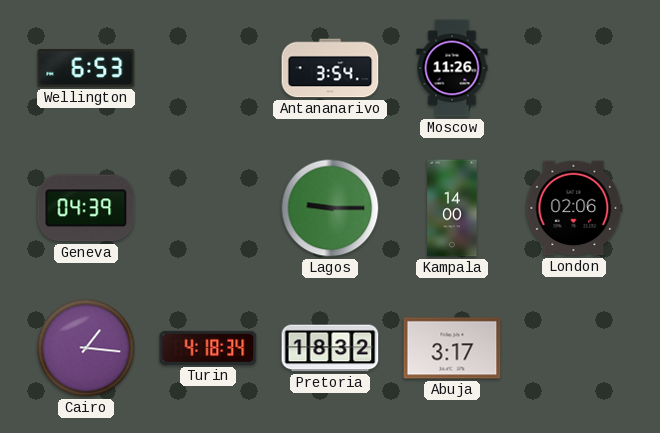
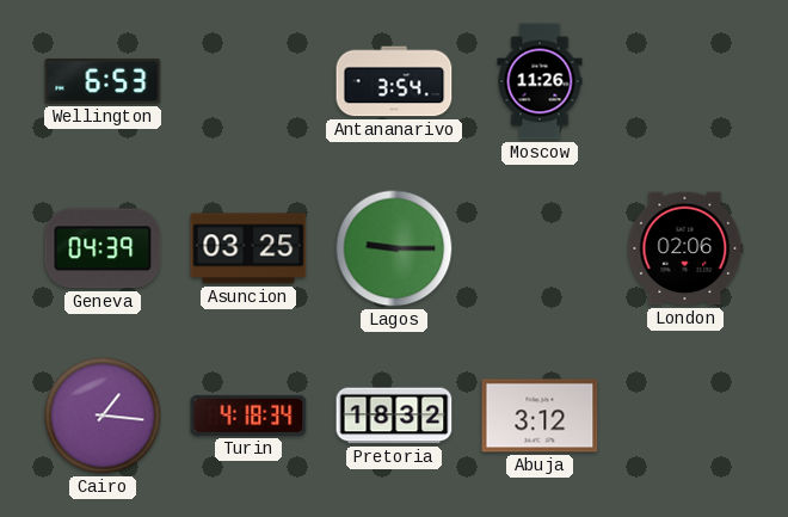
Asuncion: none -> 03:25 (248, 248)
Kampala: 14:00 -> none (452, 208)
Abuja: 3:17 -> 3:12 (540, 416)
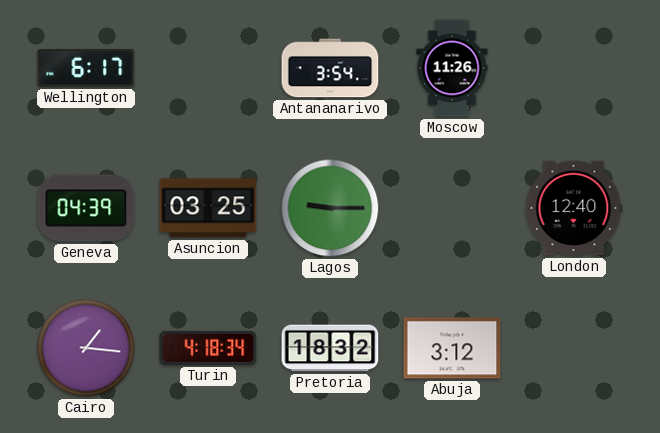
Wellington: 6:53 -> 6:17 (86, 69)
London: 02:06 -> 12:40 (574, 208)
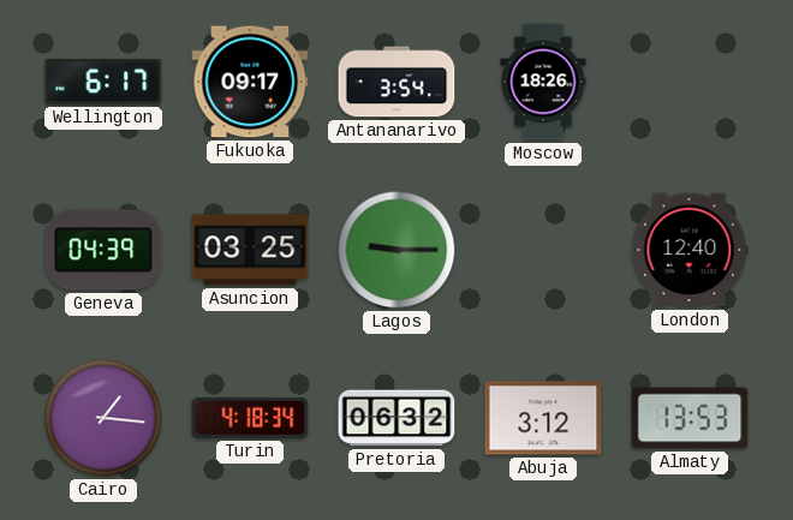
Fukuoka: none -> 09:17 (250, 82)
Moscow: 11:26 -> 18:26 (543, 82)
Pretoria: 18:32 -> 06:32 (396, 418)
Almaty: none -> 13:53 (690, 418)
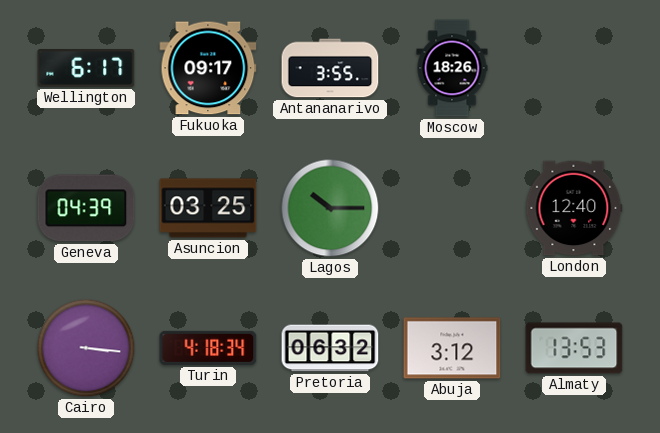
Antananarivo: 3:54 -> 3:55 (330, 68)
Lagos: 9:15 -> 10:15 (330, 208)
Cairo: 1:16 -> 3:16 (86, 348)
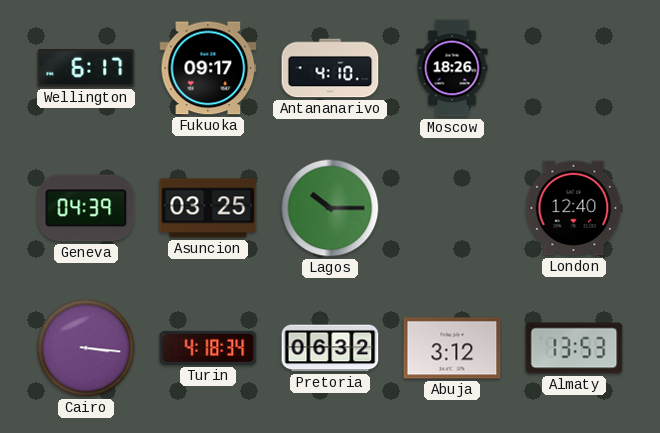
Antananarivo: 3:55 -> 4:10 (330, 68)
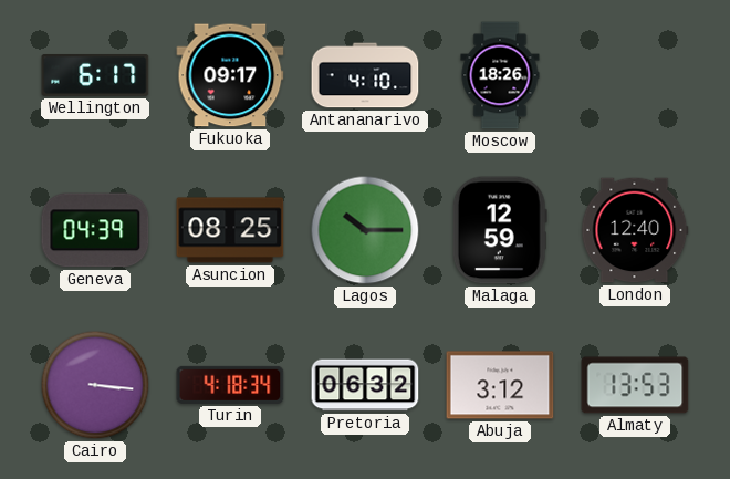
Asuncion: 03:25 -> 08:25 (230, 230)
Malaga: none -> 12:59 (500, 230)
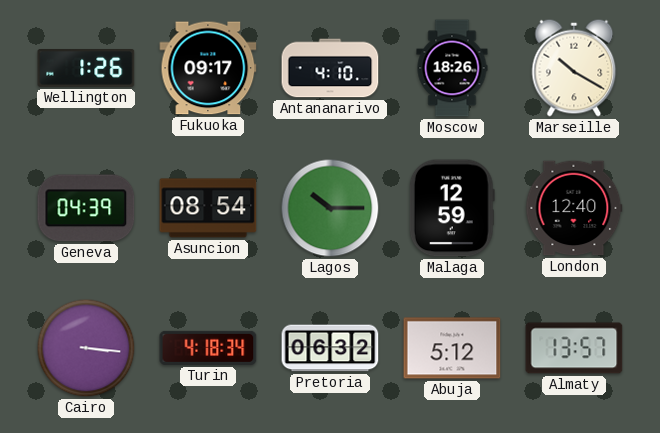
Wellington: 6:17 -> 1:26 (86, 69)
Marseille: none -> 10:20 (574, 68)
Asuncion: 08:25 -> 08:54 (208, 208)
Abuja: 3:12 -> 5:12 (452, 348)
Almaty: 13:53 -> 13:57 (574, 348)
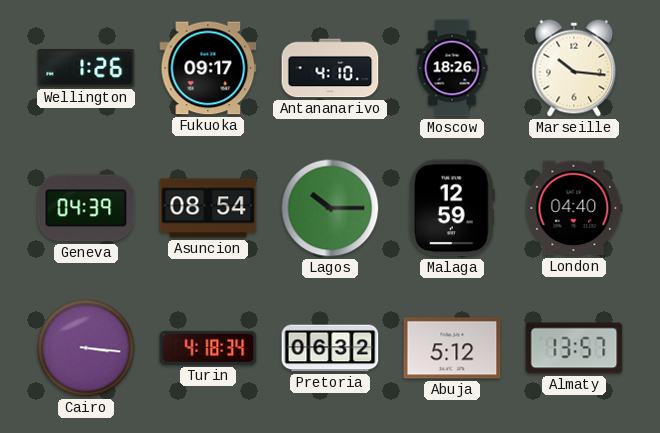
Marseille: 10:20 -> 10:16 (574, 68)
London: 12:40 -> 04:40 (574, 208)
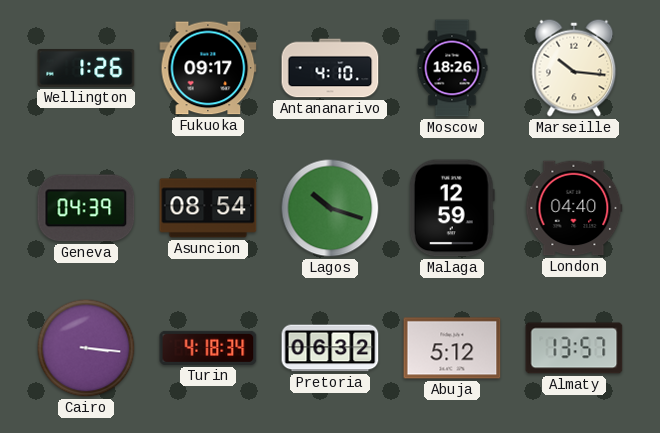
Lagos: 10:15 -> 10:18 (330, 208)
